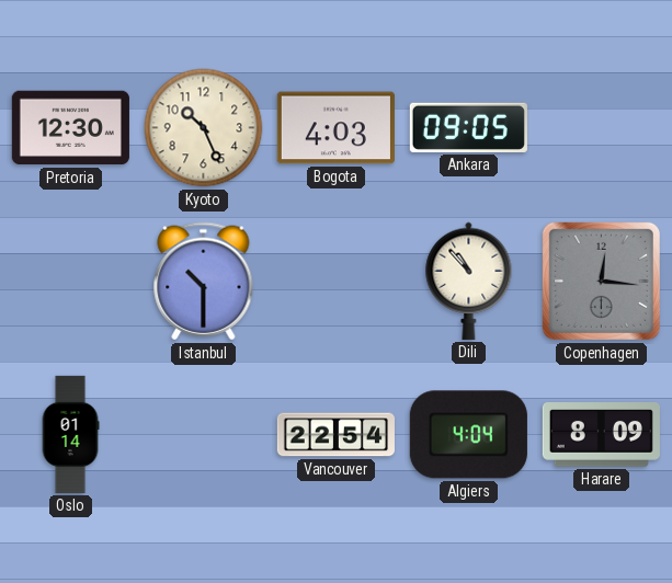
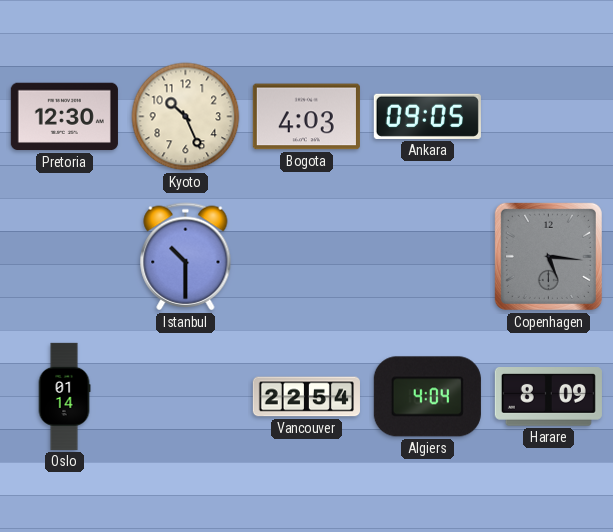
Dili: 10:53 -> none (469, 281)
Copenhagen: 12:16 -> 5:16 (548, 256)
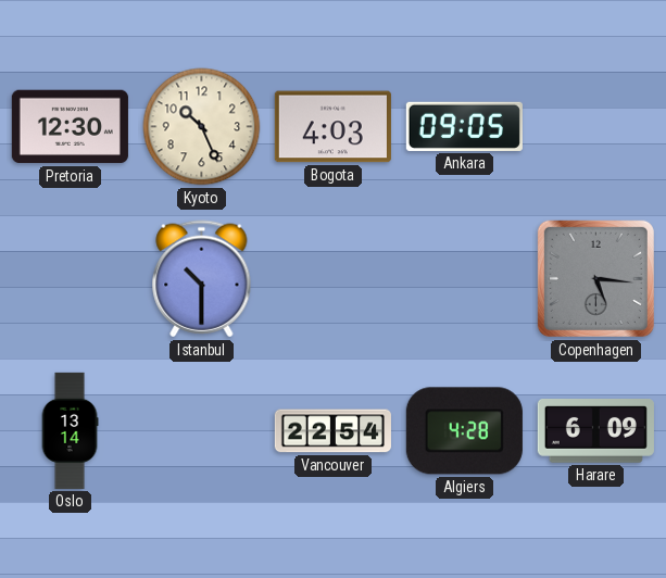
Oslo: 01:14 -> 13:14 (70, 430)
Algiers: 4:04 -> 4:28 (464, 431)
Harare: 8:09 -> 6:09 (595, 431)
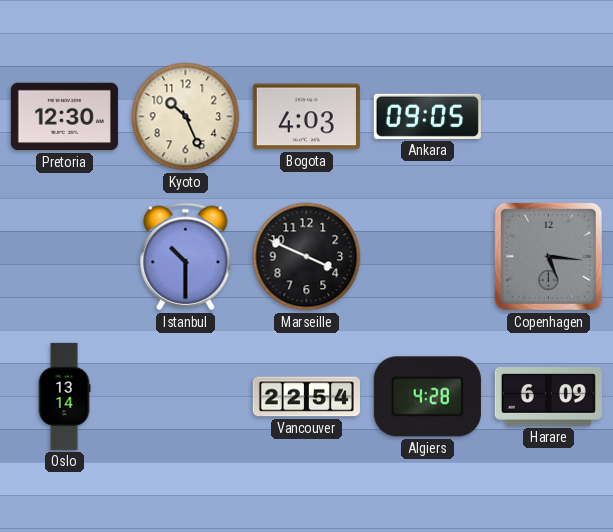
Marseille: none -> 3:49 (307, 257)
